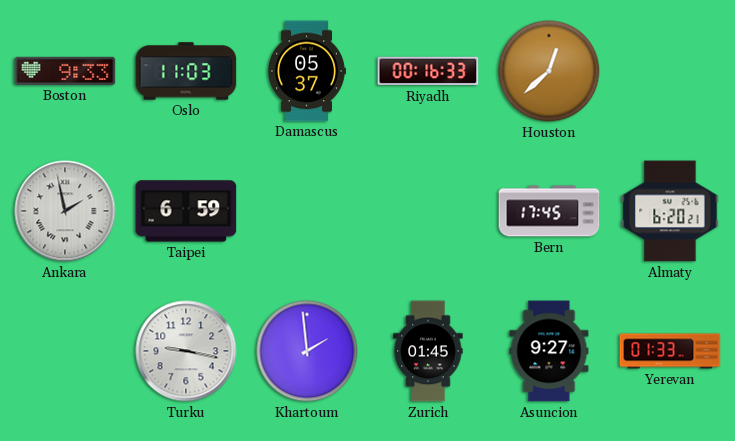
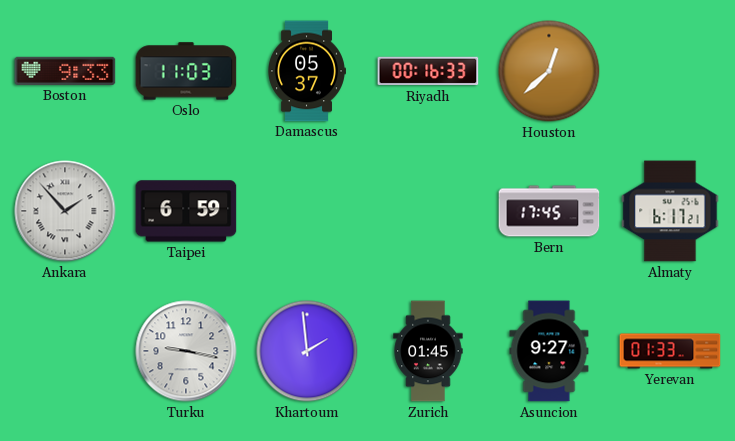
Ankara: 1:58 -> 1:53 (65, 211)
Almaty: 6:20 -> 6:17 (670, 211)
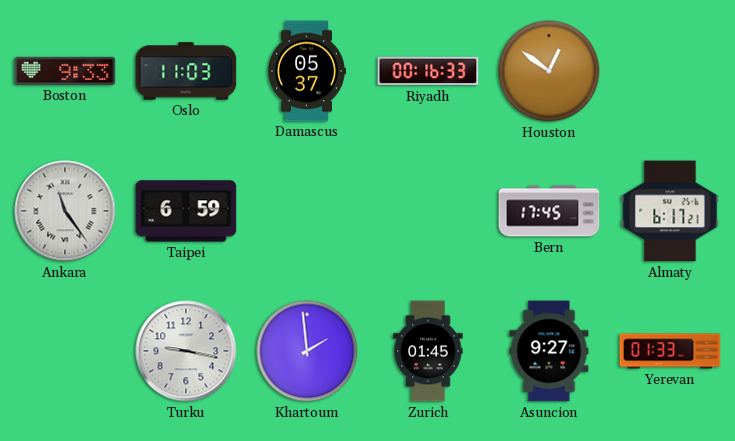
Houston: 12:38 -> 12:51 (549, 71)
Ankara: 1:53 -> 11:24 (65, 211)
